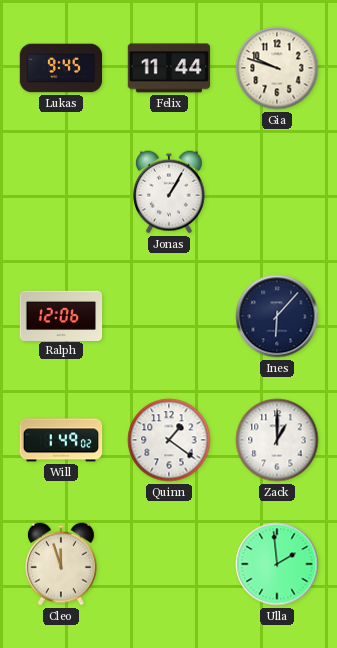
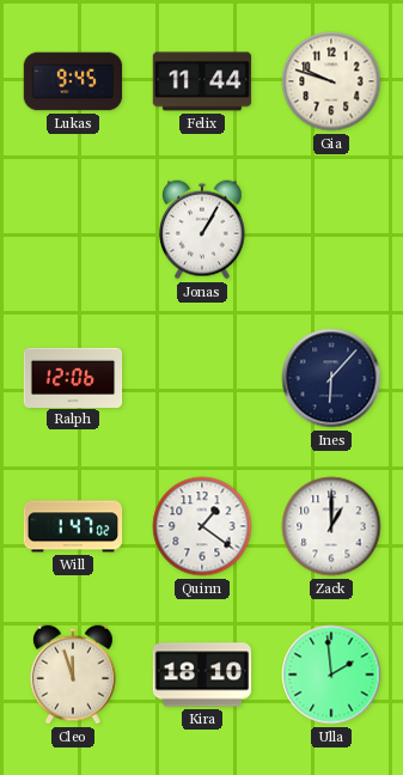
Will: 1:49 -> 1:47 (73, 526)
Kira: none -> 18:10 (202, 675)
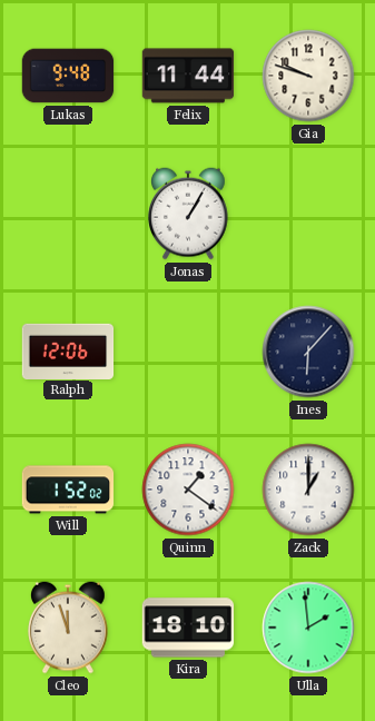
Lukas: 9:45 -> 9:48 (68, 76)
Will: 1:47 -> 1:52 (68, 490)
